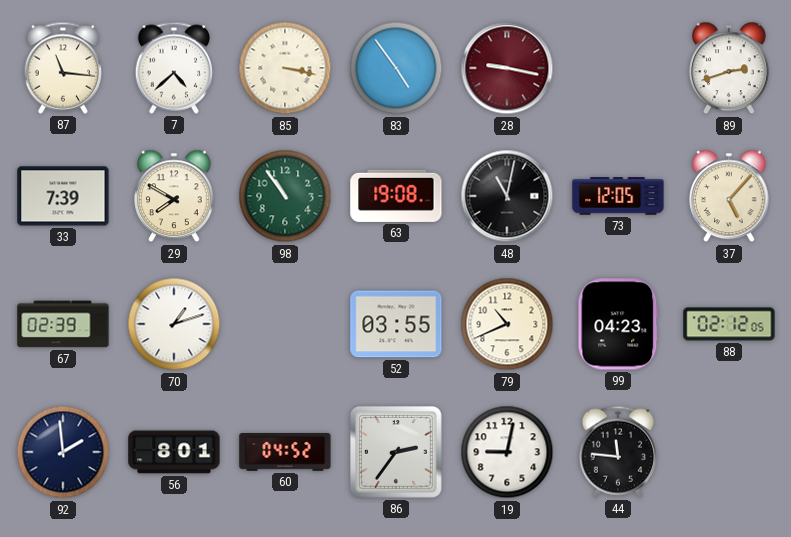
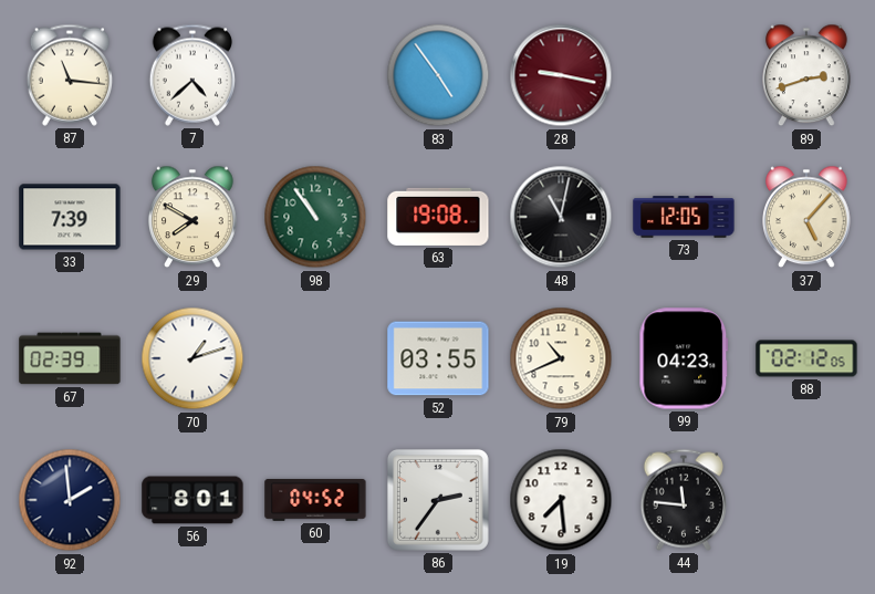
85: 3:17 -> none (285, 68)
19: 9:02 -> 7:29 (561, 500)
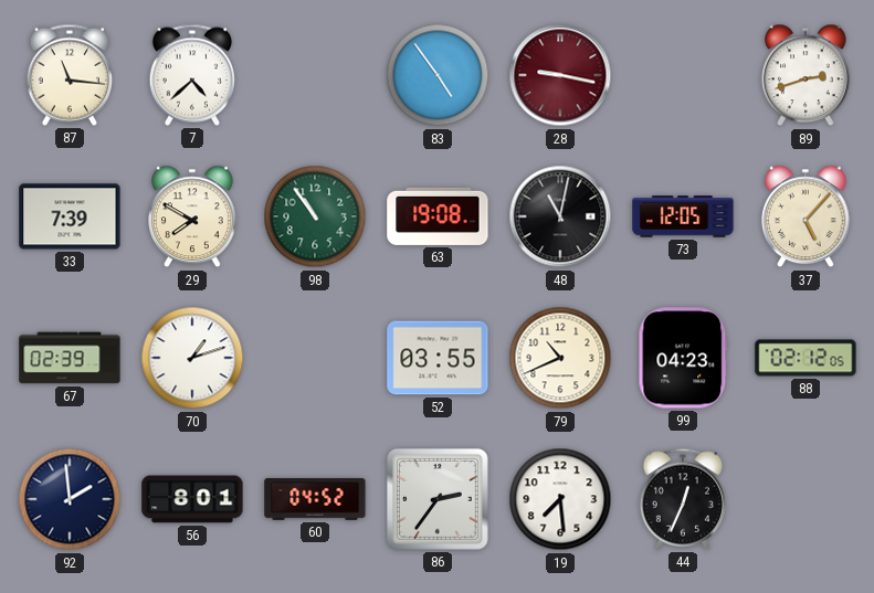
44: 11:46 -> 12:34 (682, 499)
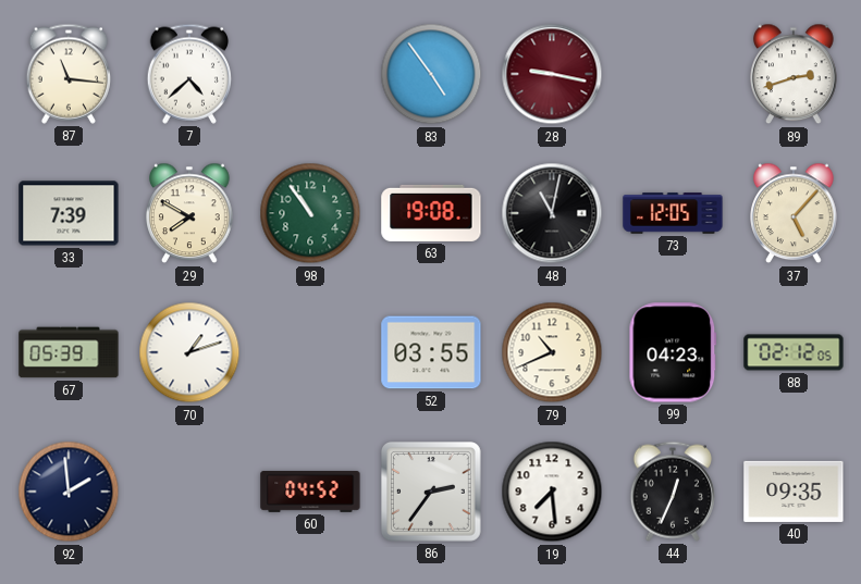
67: 02:39 -> 05:39 (69, 352)
56: 8:01 -> none (192, 499)
40: none -> 09:35 (794, 492)
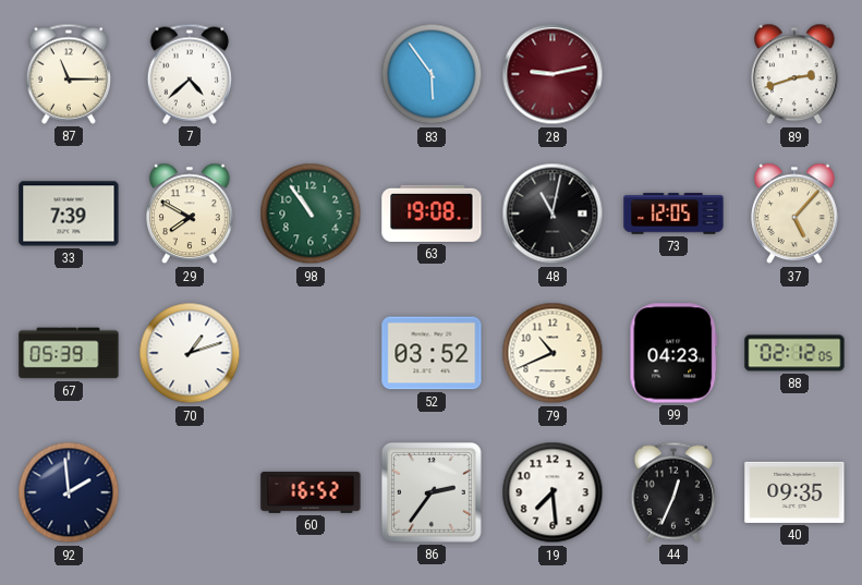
87: 11:16 -> 11:15 (68, 74)
83: 4:54 -> 5:54 (432, 74)
28: 9:17 -> 9:13 (553, 74)
52: 03:55 -> 03:52 (432, 353)
60: 04:52 -> 16:52 (311, 492)
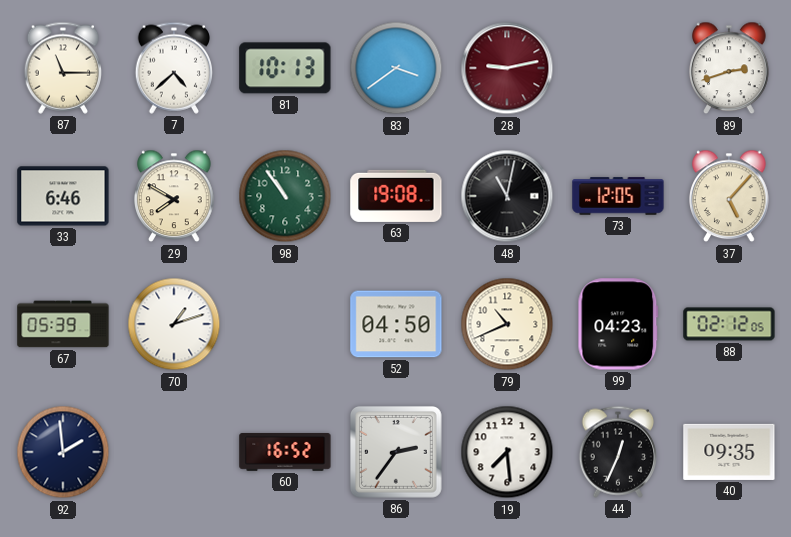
81: none -> 10:13 (285, 68)
83: 5:54 -> 3:39 (396, 68)
33: 7:39 -> 6:46 (63, 196)
52: 03:52 -> 04:50 (396, 324)
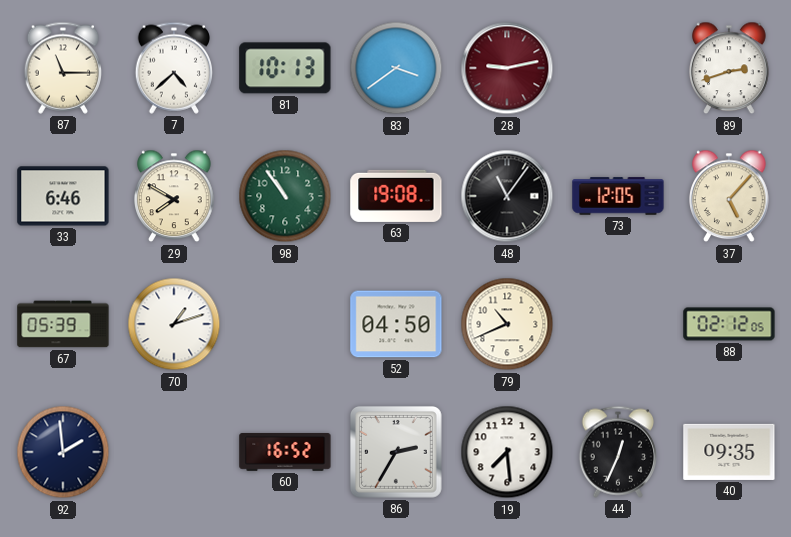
48: 11:02 -> 11:06 (507, 196)
99: 04:23 -> none (618, 324)
86: 2:36 -> 2:35 (396, 452)
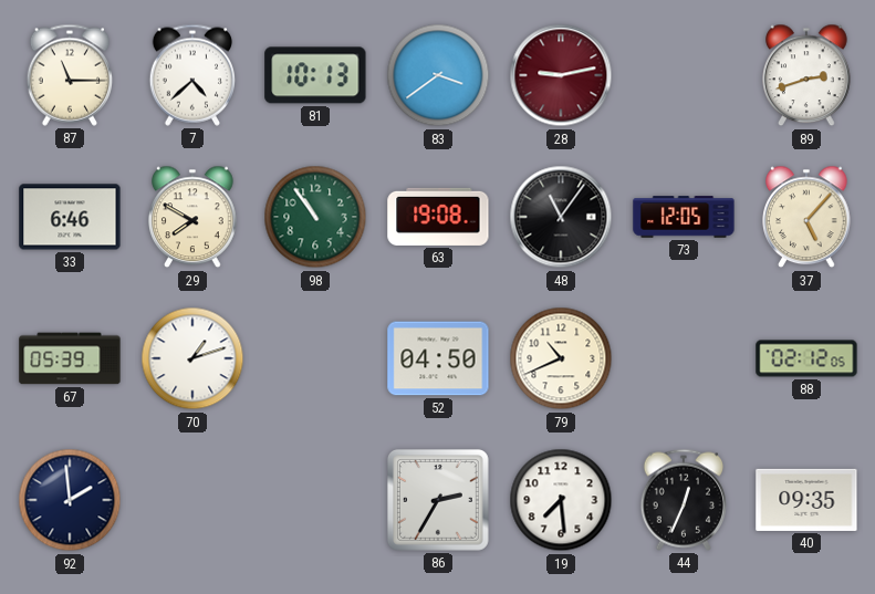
60: 16:52 -> none (285, 452)
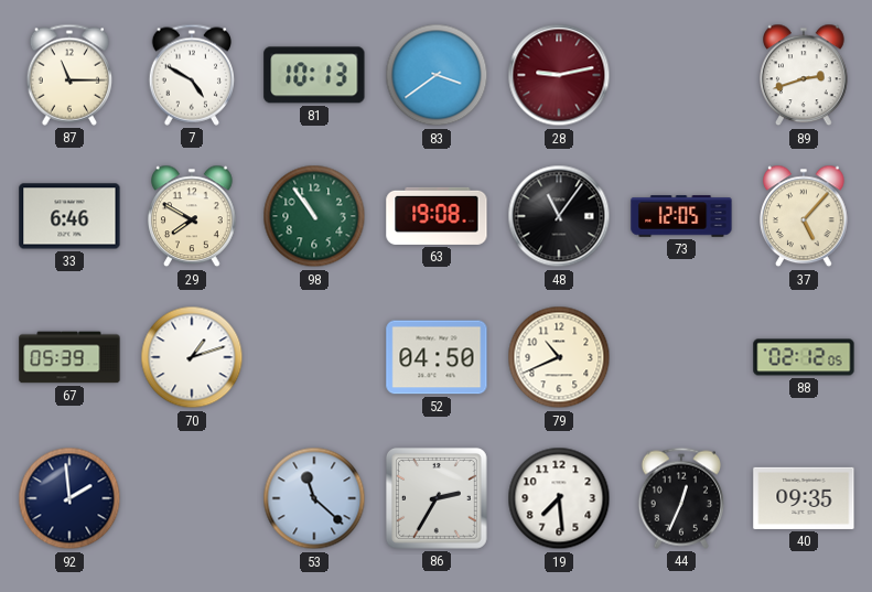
7: 4:38 -> 4:50 (191, 75)
53: none -> 11:22 (314, 498)
